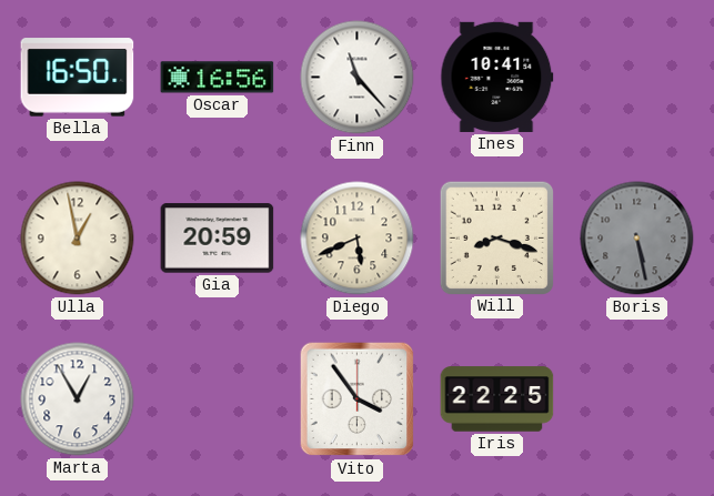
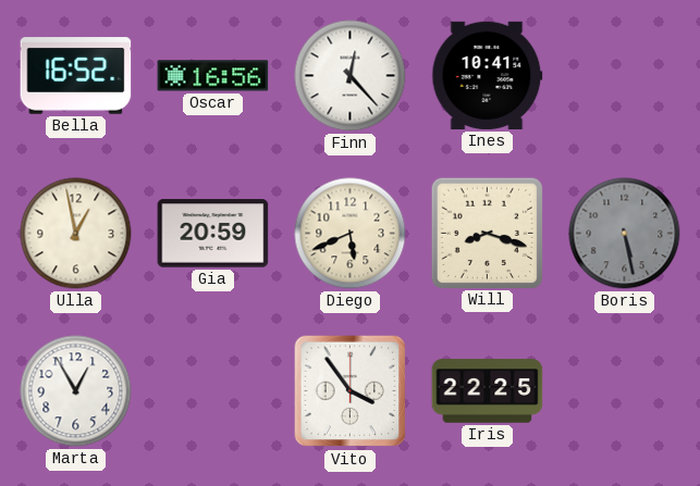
Bella: 16:50 -> 16:52 (76, 76)
Finn: 11:23 -> 12:23 (351, 76)
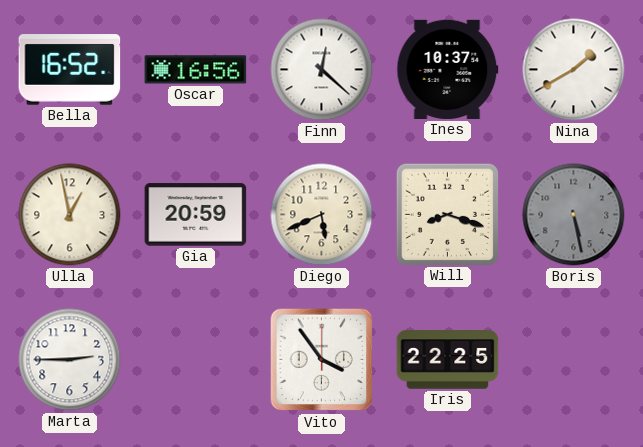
Finn: 12:23 -> 12:22 (322, 70)
Ines: 10:41 -> 10:37 (448, 69)
Nina: none -> 1:40 (574, 70)
Marta: 12:55 -> 2:45 (70, 360)
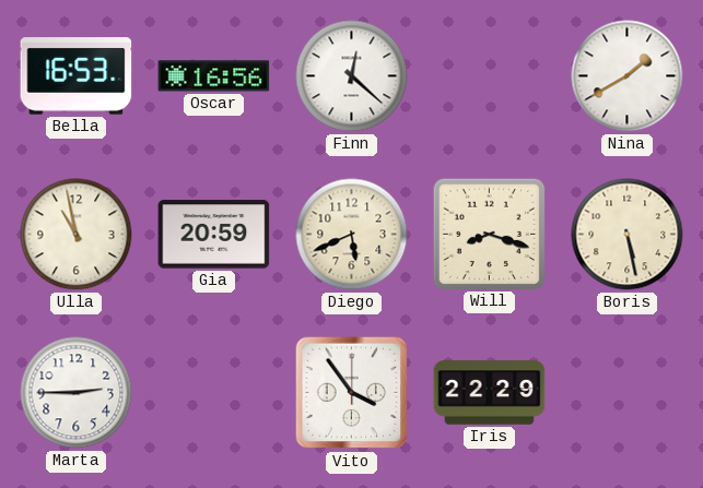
Bella: 16:52 -> 16:53 (77, 76)
Ines: 10:37 -> none (448, 69)
Ulla: 12:58 -> 10:58 (77, 235)
Boris dial: grey -> cream (628, 235)
Iris: 22:25 -> 22:29 (490, 393)
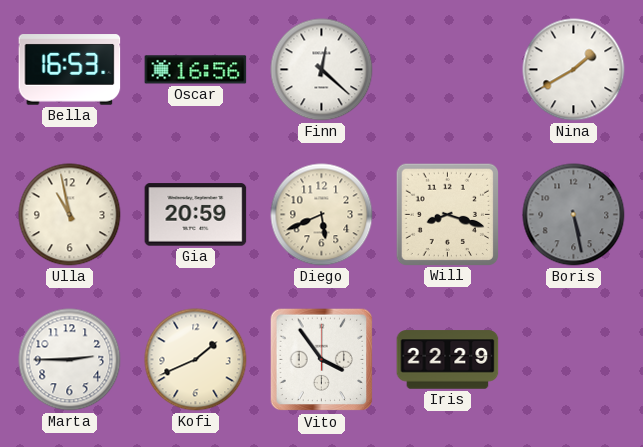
Boris dial: cream -> grey (574, 215)
Kofi: none -> 1:41 (196, 360)
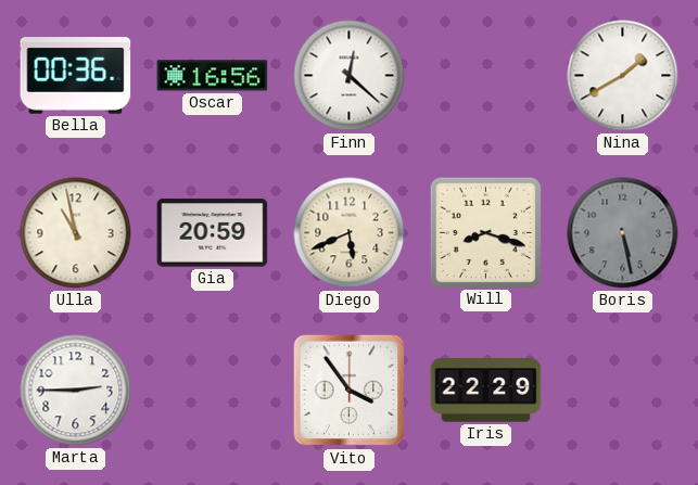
Bella: 16:53 -> 00:36 (76, 76)
Kofi: 1:41 -> none (196, 360)
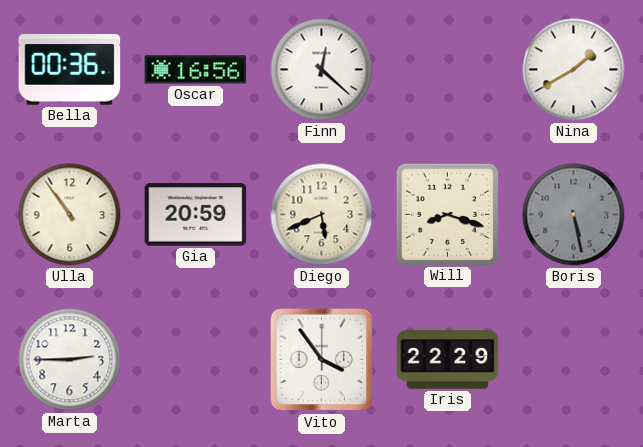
Ulla: 10:58 -> 10:54 (70, 215)
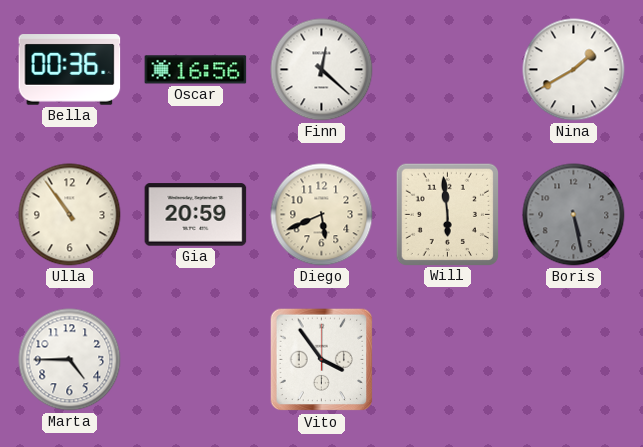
Will: 8:18 -> 5:59 (447, 214)
Marta: 2:45 -> 4:45 (70, 360)
Iris: 22:29 -> none (448, 360)
